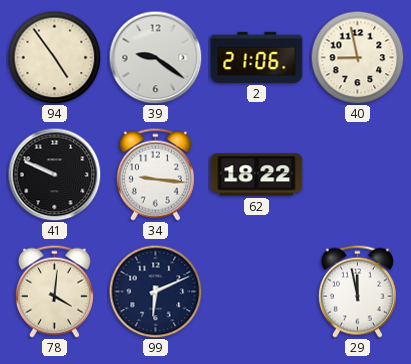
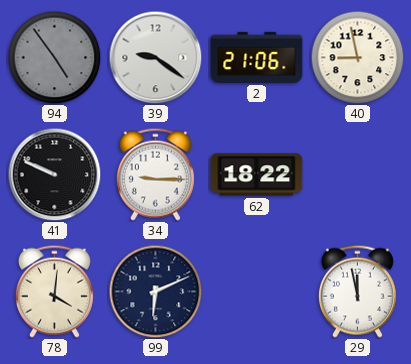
94 dial: cream -> grey (54, 57)
34: 9:16 -> 9:15 (155, 174)
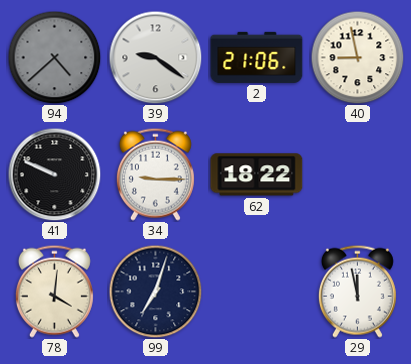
94: 4:54 -> 4:38 (54, 57)
99: 6:11 -> 7:03 (155, 291)
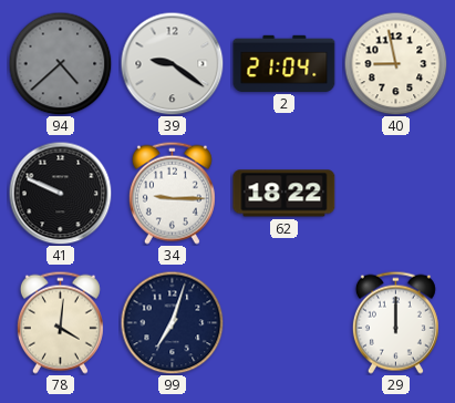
2: 21:06 -> 21:04 (285, 63)
29: 11:58 -> 12:00 (395, 322)
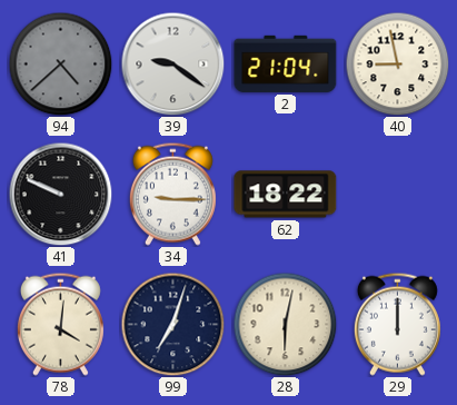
28: none -> 6:02 (285, 324)
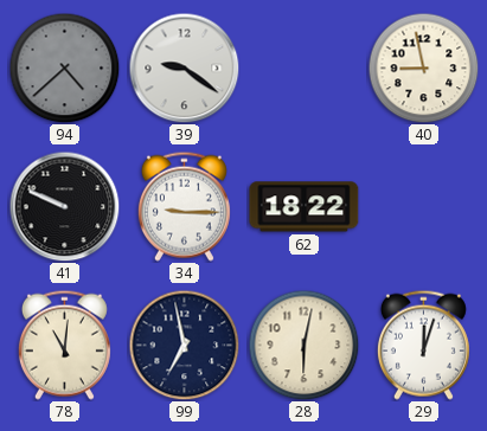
2: 21:04 -> none (286, 63)
78: 4:01 -> 11:01 (64, 345)
99: 7:03 -> 6:58 (184, 345)
29: 12:00 -> 12:03 (423, 345)
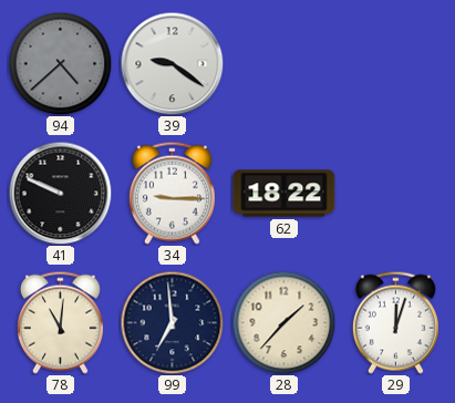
40: 8:58 -> none (423, 67)
99: 6:58 -> 6:59 (172, 322)
28: 6:02 -> 1:37 (283, 322)
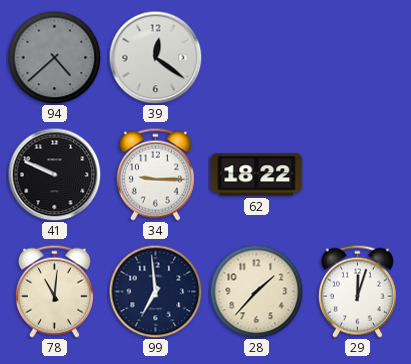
39: 9:21 -> 12:21 (155, 57)
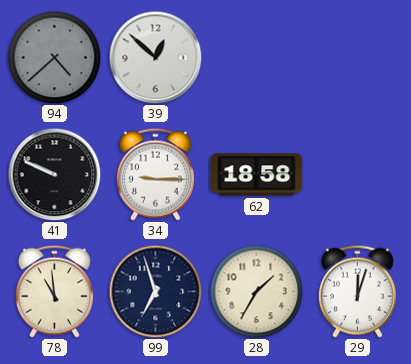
39: 12:21 -> 12:52 (155, 57)
62: 18:22 -> 18:58 (257, 175)
78: 11:01 -> 10:59 (54, 291)
99: 6:59 -> 6:57 (155, 291)
28: 1:37 -> 1:35 (256, 291)
